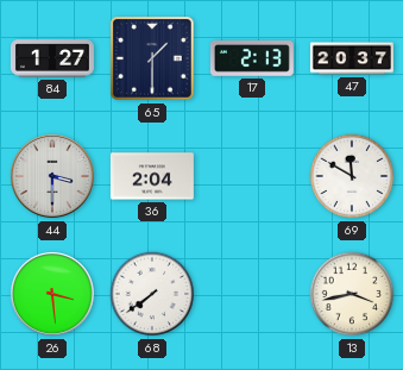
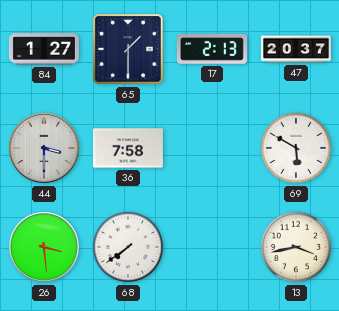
36: 2:04 -> 7:58 (128, 148)
69: 11:50 -> 5:50 (296, 148)
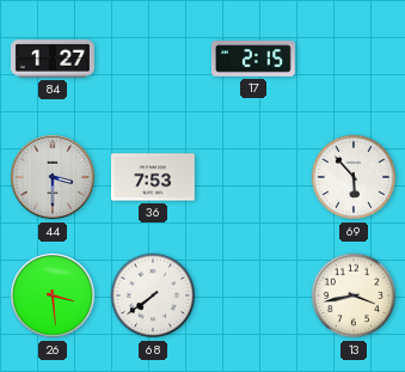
65: 1:30 -> none (129, 50)
17: 2:13 -> 2:15 (253, 59)
47: 20:37 -> none (296, 49)
36: 7:58 -> 7:53 (153, 177)
69: 5:50 -> 5:53 (354, 177)
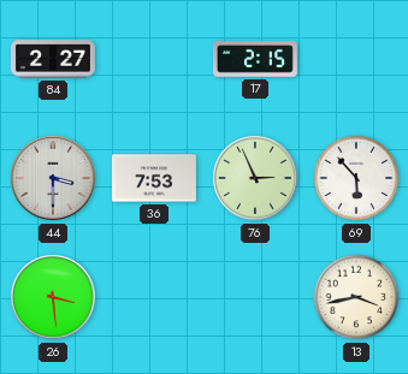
84: 1:27 -> 2:27 (53, 59)
76: none -> 2:56 (256, 179)
68: 7:39 -> none (153, 295)
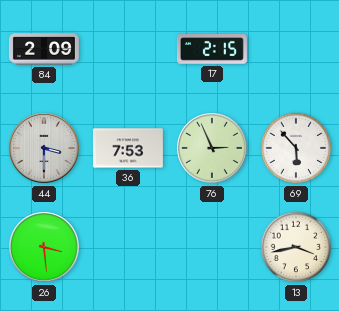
84: 2:27 -> 2:09 (44, 49)
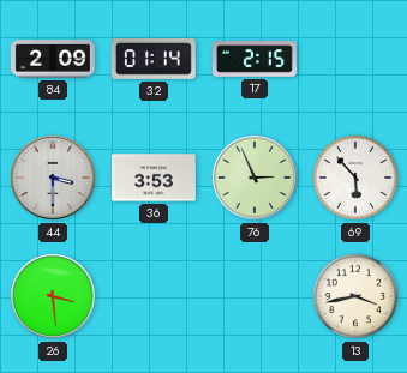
32: none -> 01:14 (154, 59)
36: 7:53 -> 3:53 (154, 178)
